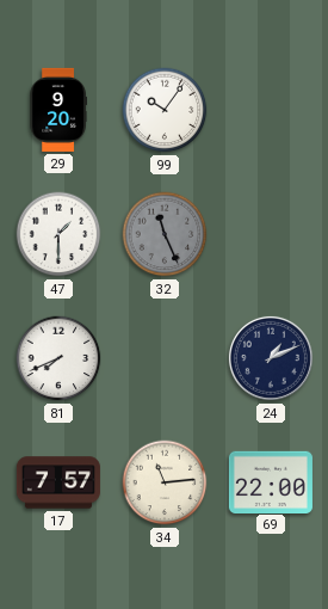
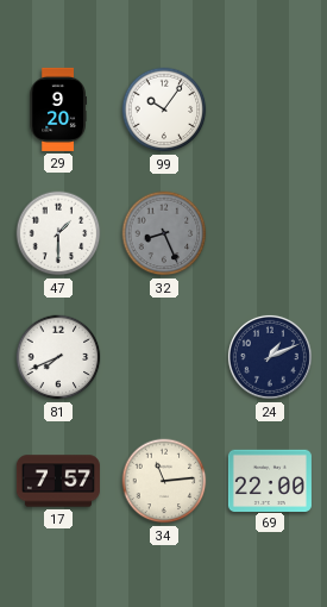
32: 11:26 -> 8:26 (164, 233)
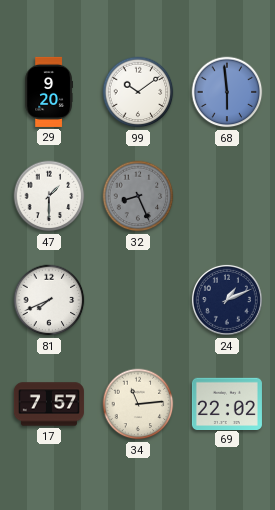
99: 10:06 -> 10:09 (138, 92)
68: none -> 5:59 (227, 92)
69: 22:00 -> 22:02 (227, 403)
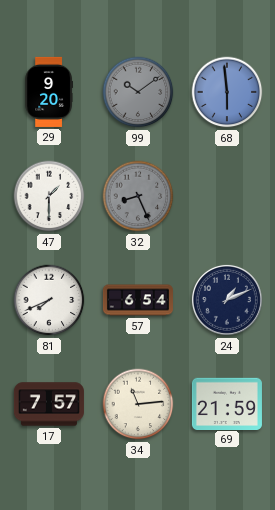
99 dial: white -> grey (138, 92)
57: none -> 6:54 (138, 300)
69: 22:02 -> 21:59 (227, 403)
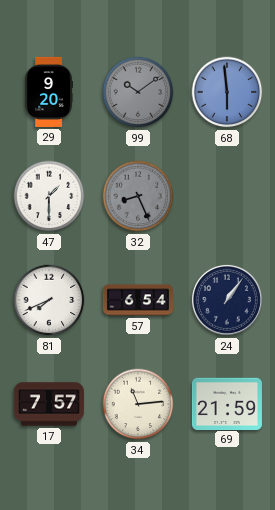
24: 1:11 -> 1:06 (227, 300)
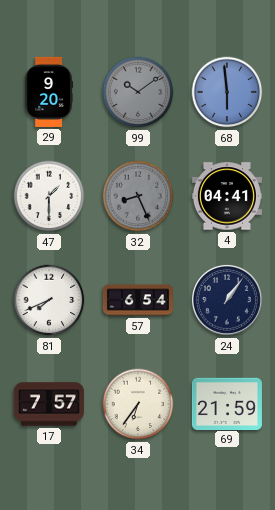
4: none -> 04:41 (227, 196)
34: 11:14 -> 6:36 (138, 404)
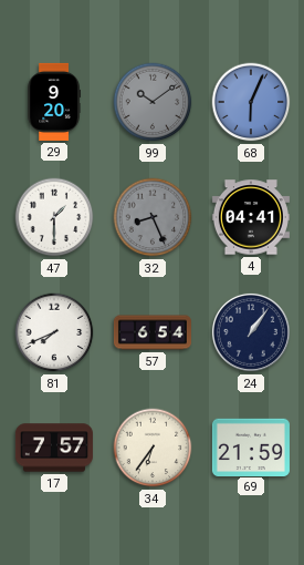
68: 5:59 -> 6:04 (251, 102)
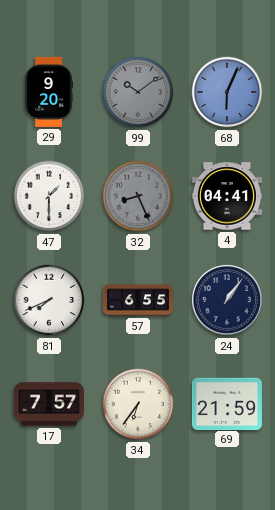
57: 6:54 -> 6:55 (138, 300)
